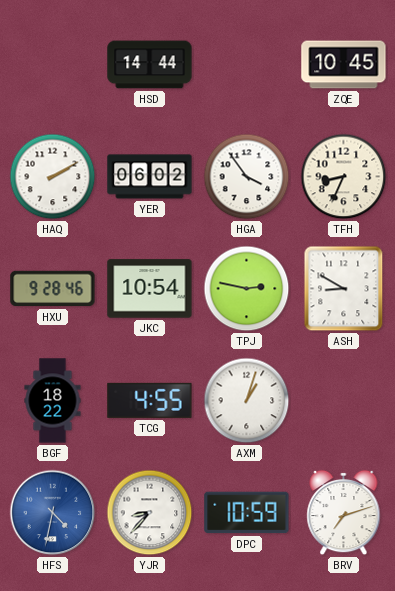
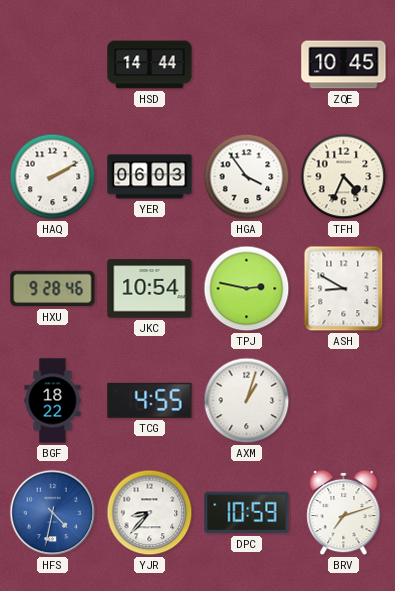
YER: 06:02 -> 06:03 (150, 177)
TFH: 8:34 -> 4:34 (344, 177)
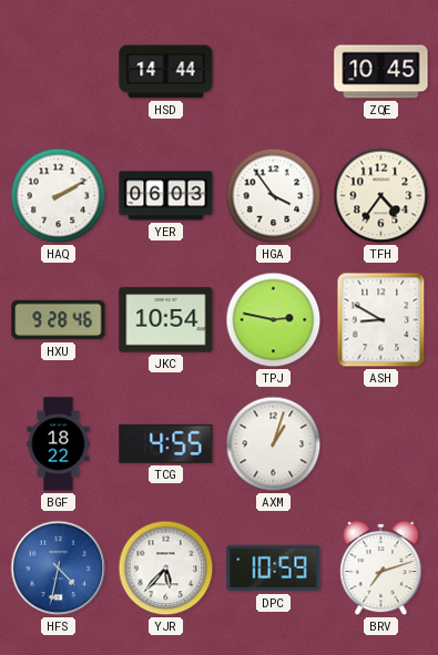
TFH: 4:34 -> 4:36 (381, 196)
YJR: 8:37 -> 5:37 (166, 569)
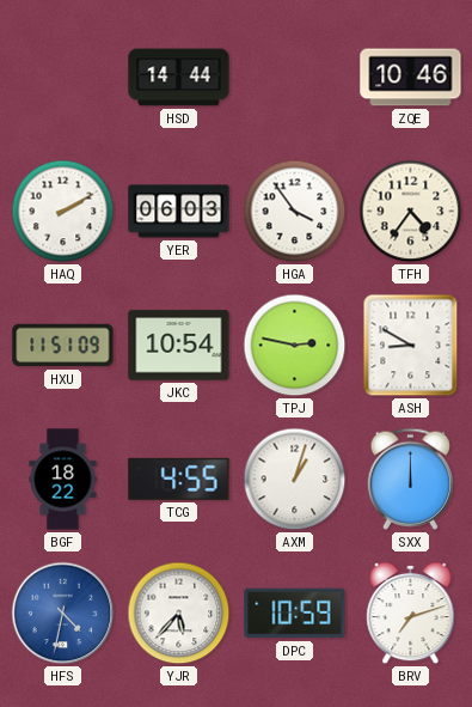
ZQE: 10:45 -> 10:46 (411, 78)
HXU: 9:28 -> 11:51 (63, 346)
SXX: none -> 12:00 (411, 479)
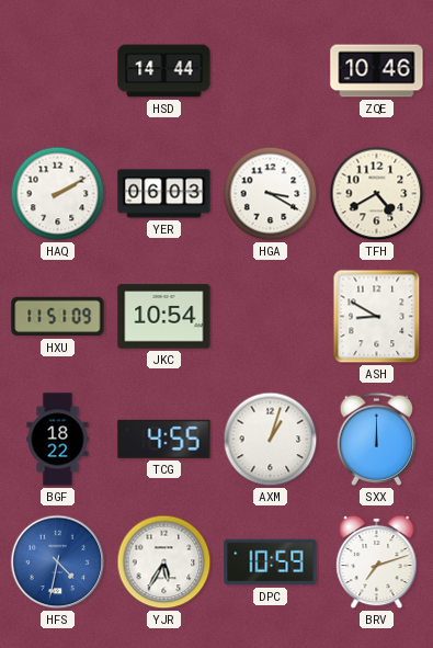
HGA: 3:54 -> 3:20 (271, 194)
TFH: 4:36 -> 4:40 (377, 194)
TPJ: 2:47 -> none (295, 346)
YJR: 5:37 -> 5:35 (164, 562)
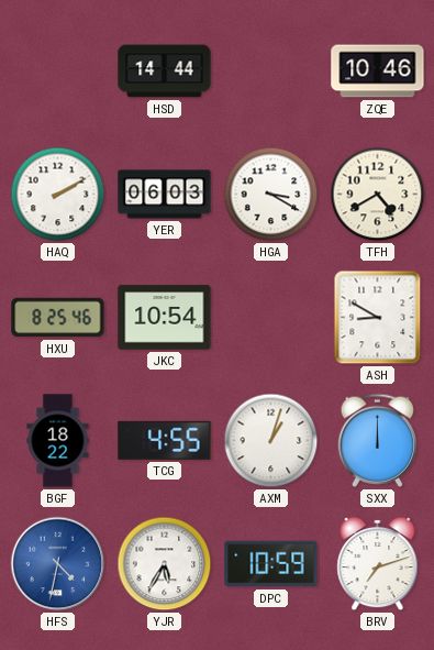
HXU: 11:51 -> 8:25 (58, 318)
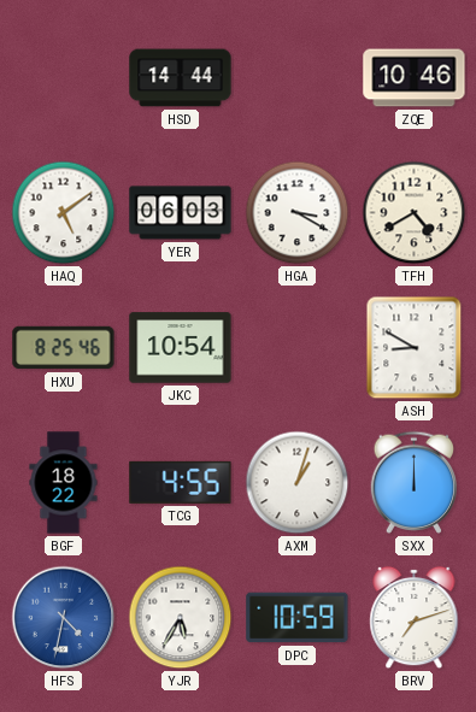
HAQ: 2:10 -> 5:09 (64, 213)
